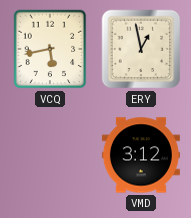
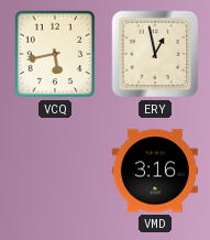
VMD: 3:12 -> 3:16 (155, 171)
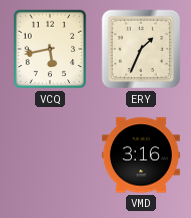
ERY: 12:58 -> 1:34 (141, 49)
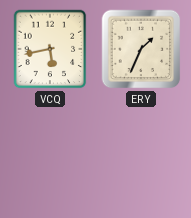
VMD: 3:16 -> none (141, 155)
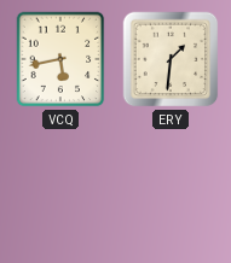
ERY: 1:34 -> 1:31 (171, 59)
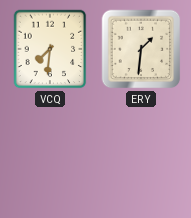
VCQ: 5:43 -> 7:31 (50, 49)
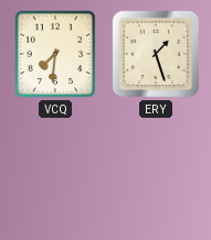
ERY: 1:31 -> 1:27 (156, 54)
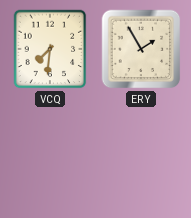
ERY: 1:27 -> 1:55 (141, 49)
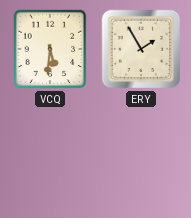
VCQ: 7:31 -> 5:31 (50, 49)
